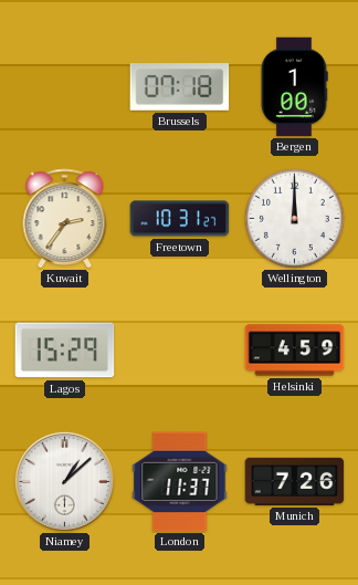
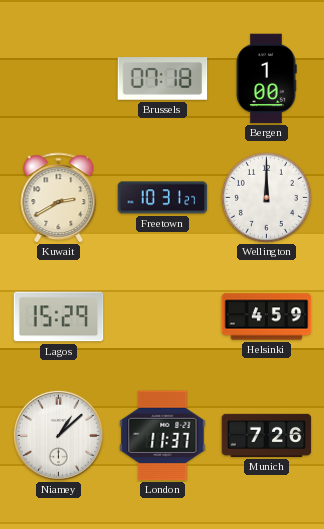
Kuwait: 2:36 -> 2:40 (59, 198)
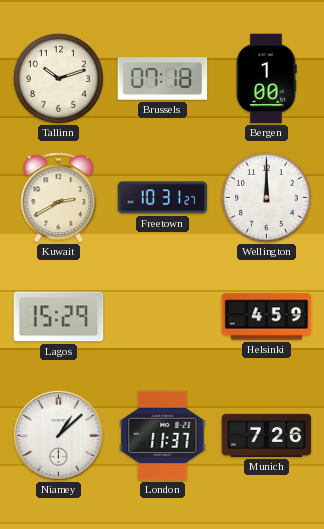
Tallinn: none -> 10:12 (58, 78)
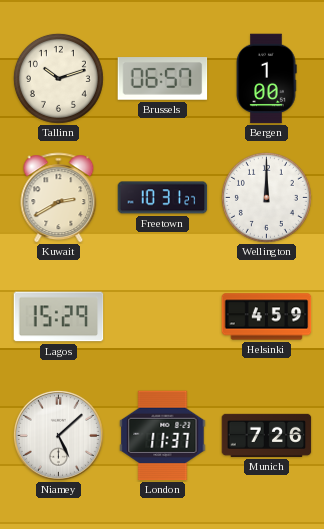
Brussels: 07:18 -> 06:57 (163, 79)
Niamey: 1:08 -> 5:08 (58, 435)
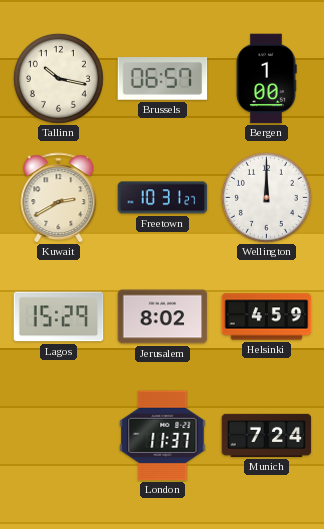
Tallinn: 10:12 -> 10:17 (58, 78)
Jerusalem: none -> 8:02 (163, 317)
Niamey: 5:08 -> none (58, 435)
Munich: 7:26 -> 7:24 (267, 435)
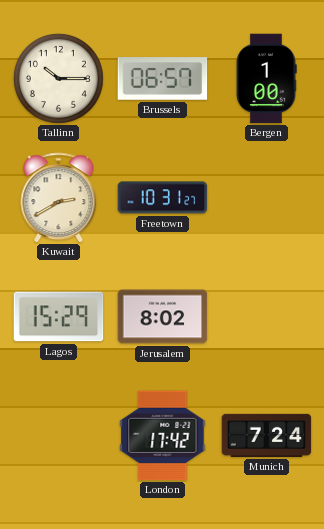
Tallinn: 10:17 -> 10:15 (58, 78)
Wellington: 12:00 -> none (266, 197)
Helsinki: 4:59 -> none (267, 317)
London: 11:37 -> 17:42 (163, 436)
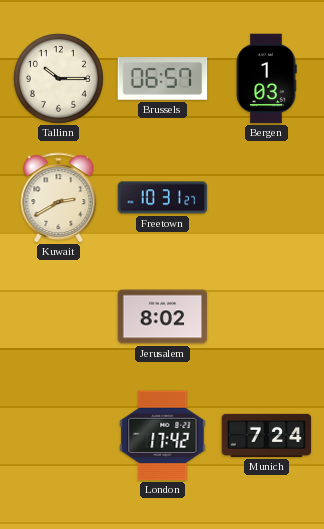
Bergen: 1:00 -> 1:03 (266, 79)
Lagos: 15:29 -> none (59, 317)
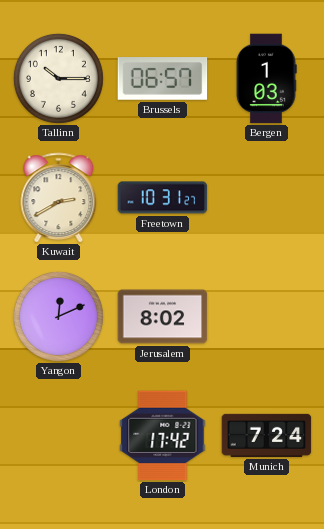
Yangon: none -> 12:11 (58, 316)
